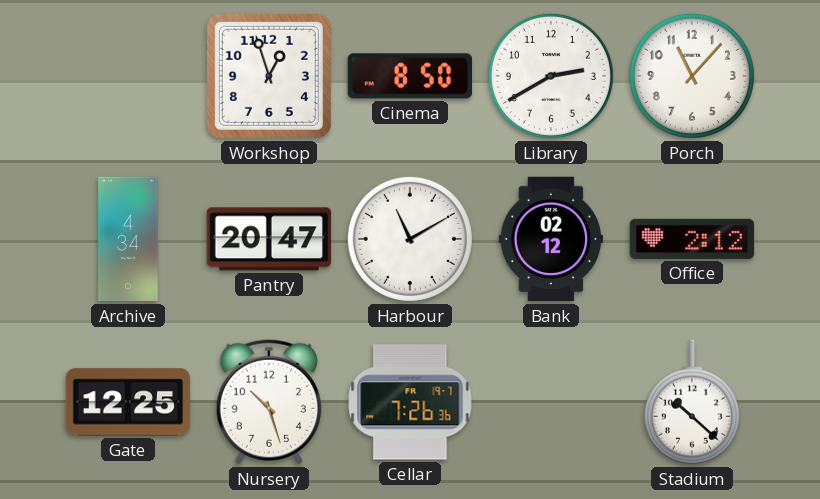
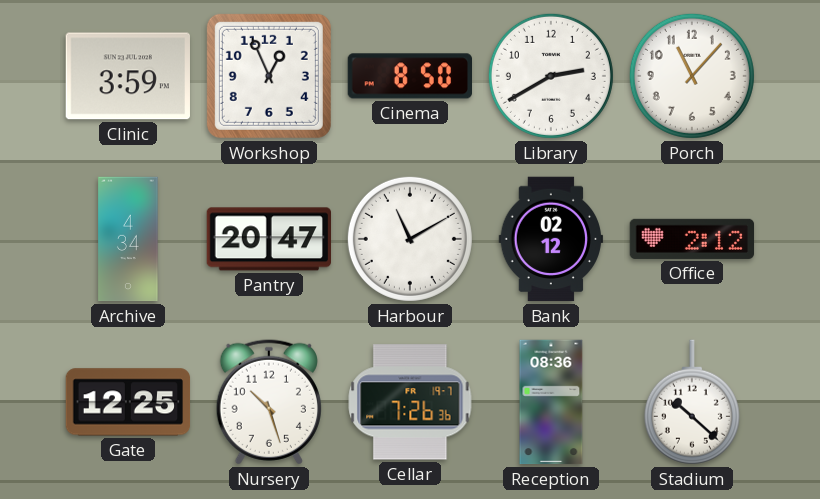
Clinic: none -> 3:59 (128, 76)
Workshop: 12:57 -> 12:56 (269, 76)
Reception: none -> 08:36 (551, 402)
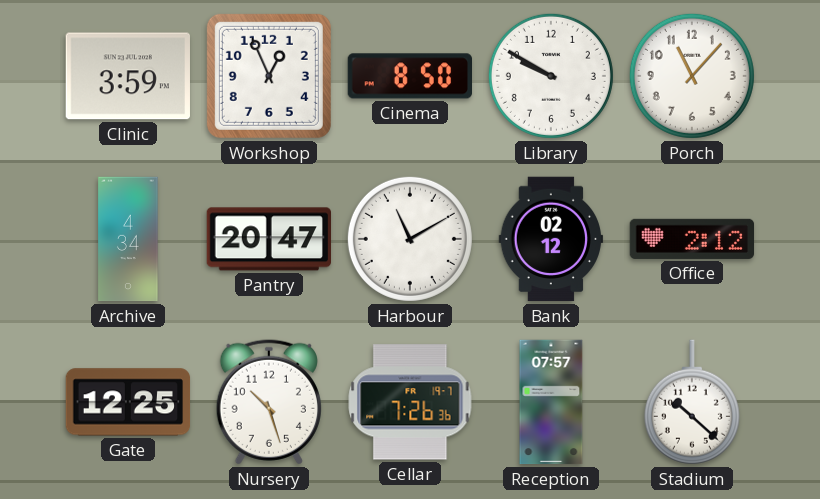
Library: 2:40 -> 9:50 (551, 76)
Reception: 08:36 -> 07:57 (551, 402)
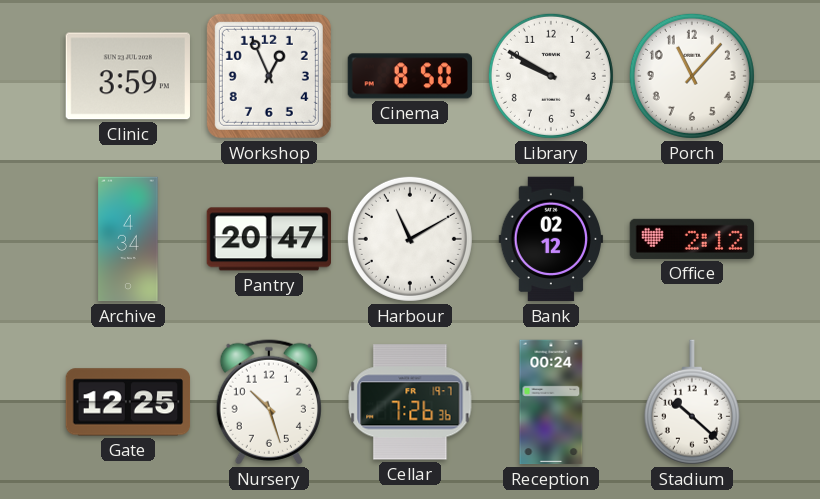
Reception: 07:57 -> 00:24 (551, 402)
